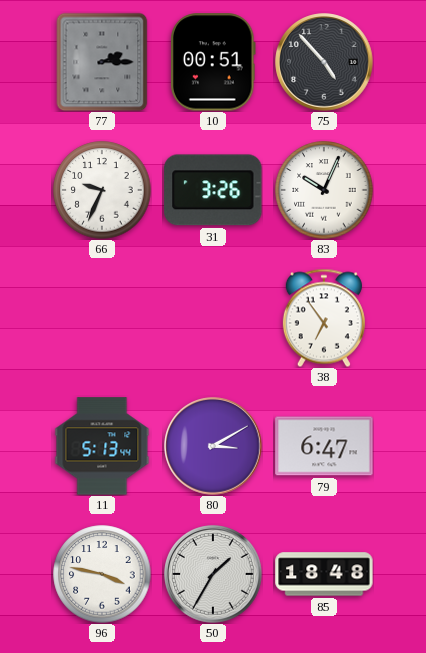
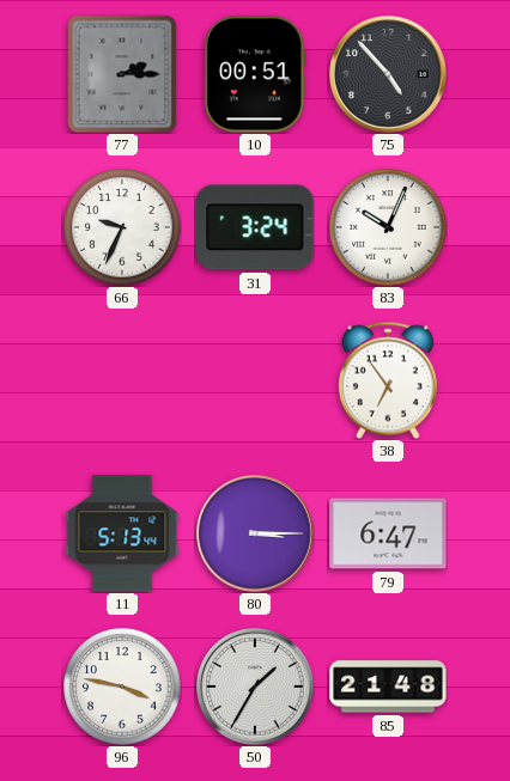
31: 3:26 -> 3:24 (255, 227)
80: 3:10 -> 3:15 (255, 533)
85: 18:48 -> 21:48 (388, 687)
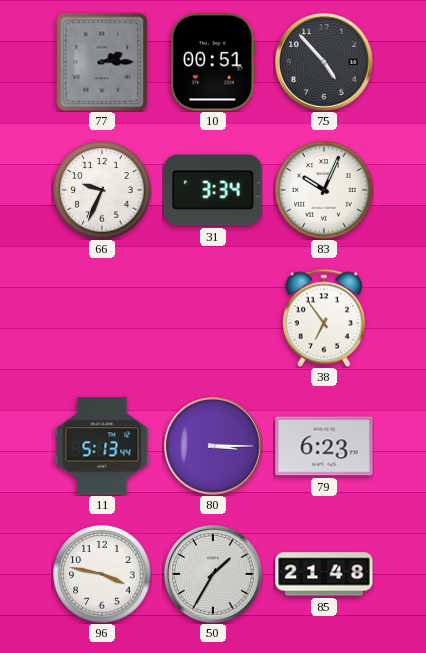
31: 3:24 -> 3:34 (213, 190)
79: 6:47 -> 6:23 (324, 446)
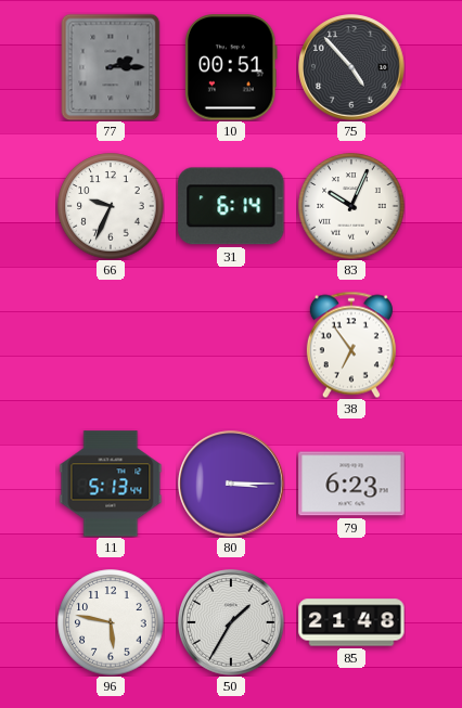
31: 3:34 -> 6:14 (231, 206)
96: 3:47 -> 5:47 (111, 622)
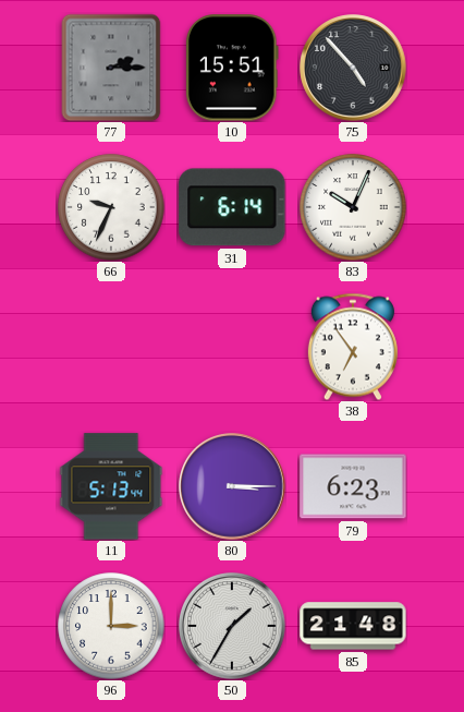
10: 00:51 -> 15:51 (233, 68)
96: 5:47 -> 3:00 (111, 626)
